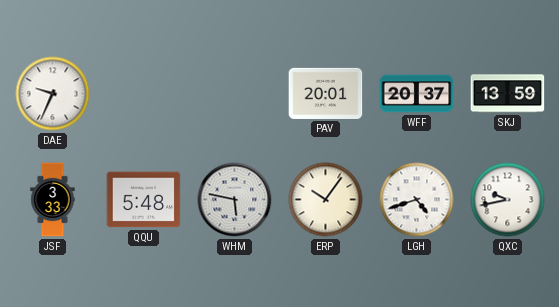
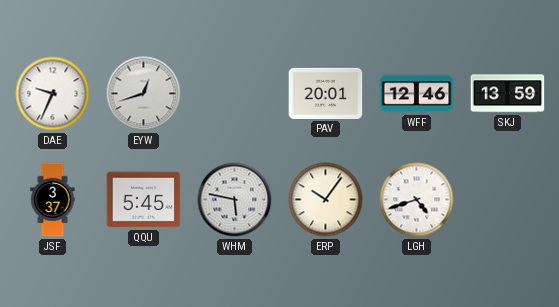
EYW: none -> 12:42 (144, 94)
WFF: 20:37 -> 12:46 (417, 94)
JSF: 3:33 -> 3:37 (53, 200)
QQU: 5:48 -> 5:45 (144, 200)
QXC: 9:43 -> none (508, 200)
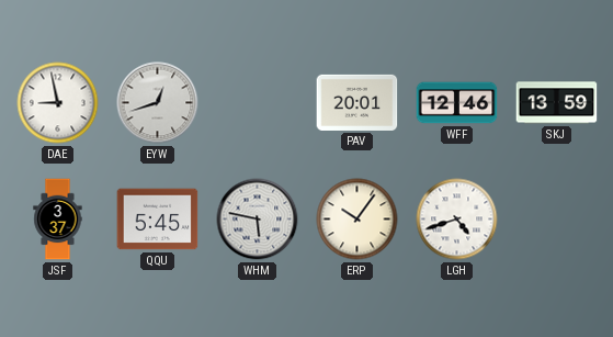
DAE: 9:34 -> 8:58 (58, 103)
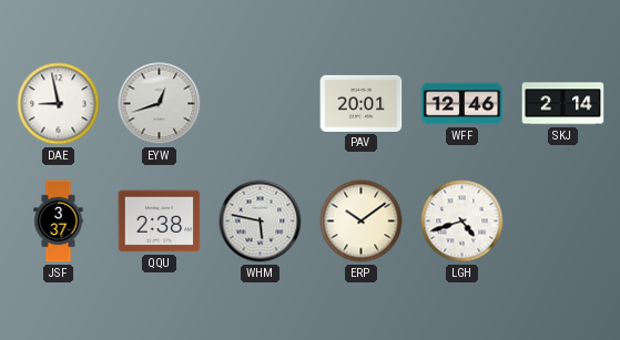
SKJ: 13:59 -> 2:14 (563, 104)
QQU: 5:45 -> 2:38 (160, 221)
ERP: 10:06 -> 10:09 (362, 221)
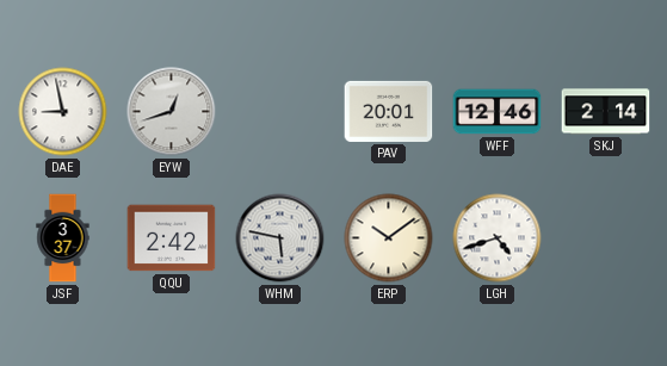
QQU: 2:38 -> 2:42 (172, 238)
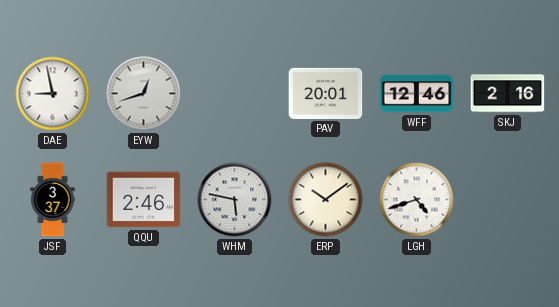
SKJ: 2:14 -> 2:16 (508, 94)
QQU: 2:42 -> 2:46 (144, 200)
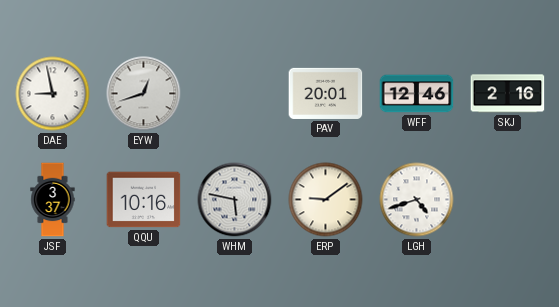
QQU: 2:46 -> 10:16 (144, 200)
ERP: 10:09 -> 9:09 (326, 200)
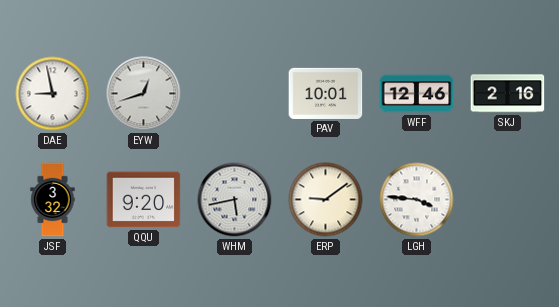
PAV: 20:01 -> 10:01 (326, 93)
JSF: 3:37 -> 3:32 (53, 200)
QQU: 10:16 -> 9:20 (144, 200)
WHM: 5:47 -> 5:43 (235, 200)
LGH: 4:42 -> 3:46 (417, 200)
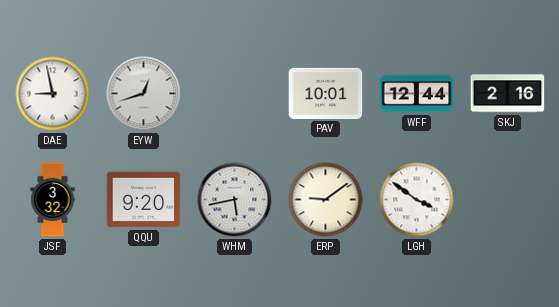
WFF: 12:46 -> 12:44 (417, 94)
LGH: 3:46 -> 3:51 (417, 200)
